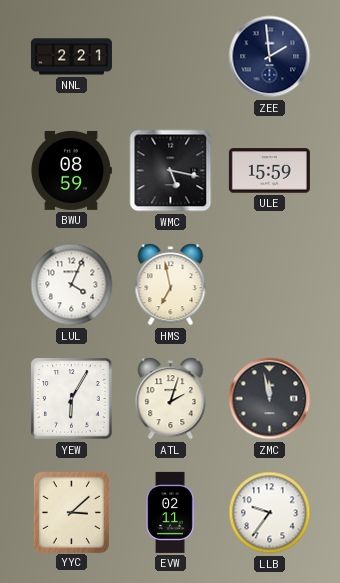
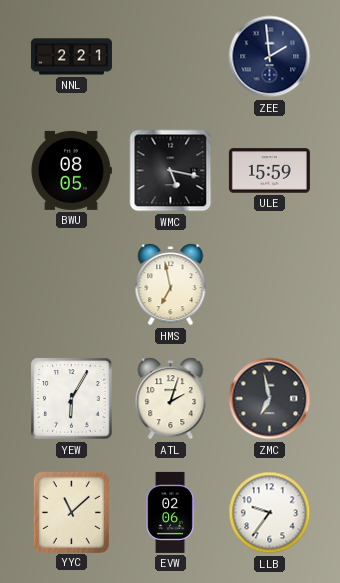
BWU: 08:59 -> 08:05 (71, 170)
LUL: 4:04 -> none (72, 285)
ZMC: 11:58 -> 6:58 (270, 399)
YYC: 3:08 -> 11:08 (71, 512)
EVW: 02:11 -> 02:06 (170, 512)
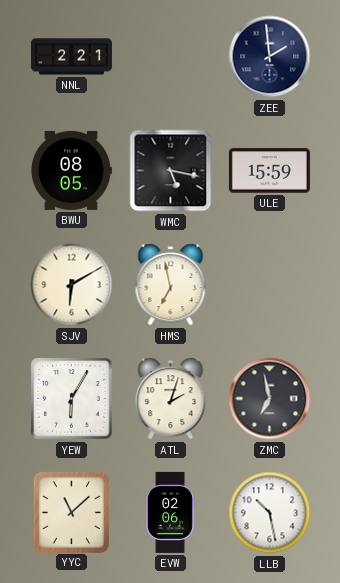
SJV: none -> 6:10 (72, 285)
LLB: 9:36 -> 10:28 (270, 513)
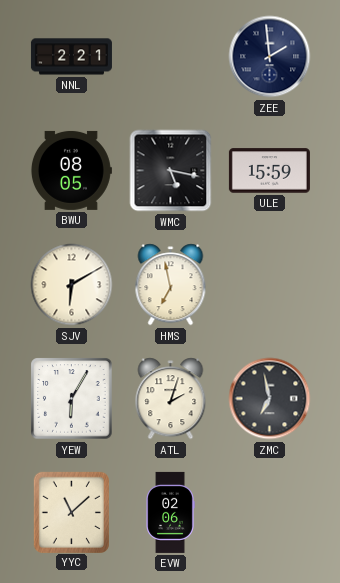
LLB: 10:28 -> none (270, 513)
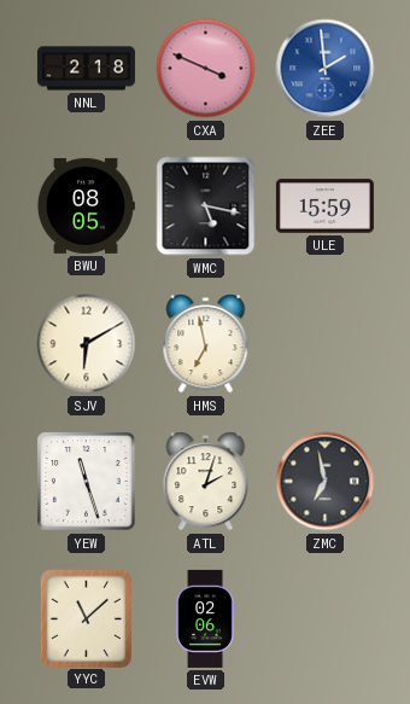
NNL: 2:21 -> 2:18 (86, 69)
CXA: none -> 3:49 (206, 69)
ZEE dial: navy -> blue (326, 69)
YEW: 6:05 -> 11:27 (87, 482)
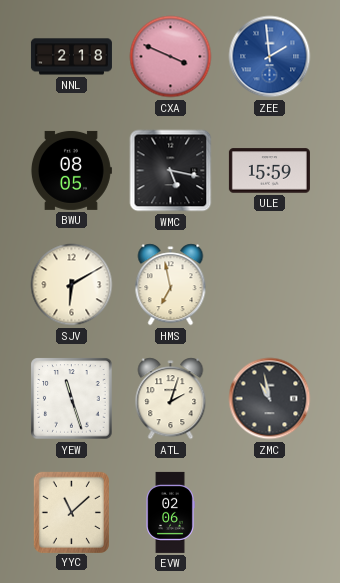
ZMC: 6:58 -> 10:58 (270, 399)
